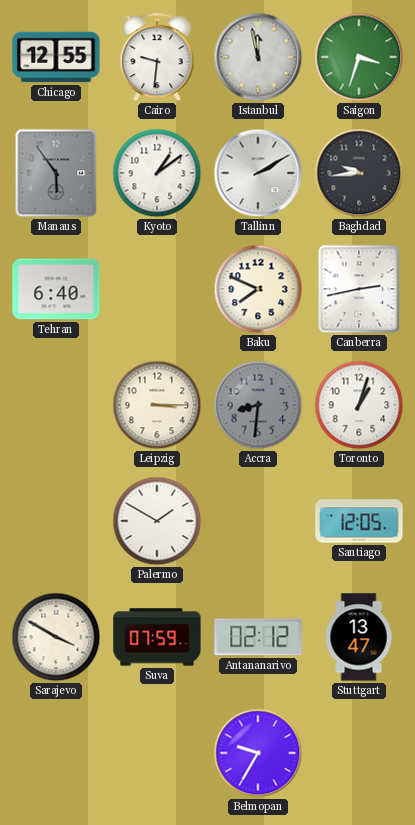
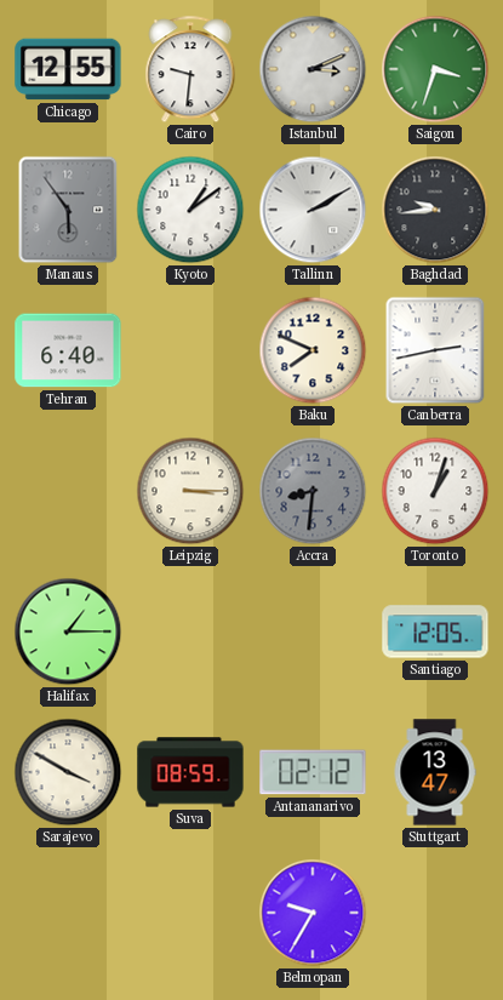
Istanbul: 11:58 -> 3:11 (313, 69)
Halifax: none -> 1:15 (68, 632)
Palermo: 1:50 -> none (157, 521)
Suva: 07:59 -> 08:59 (190, 772)
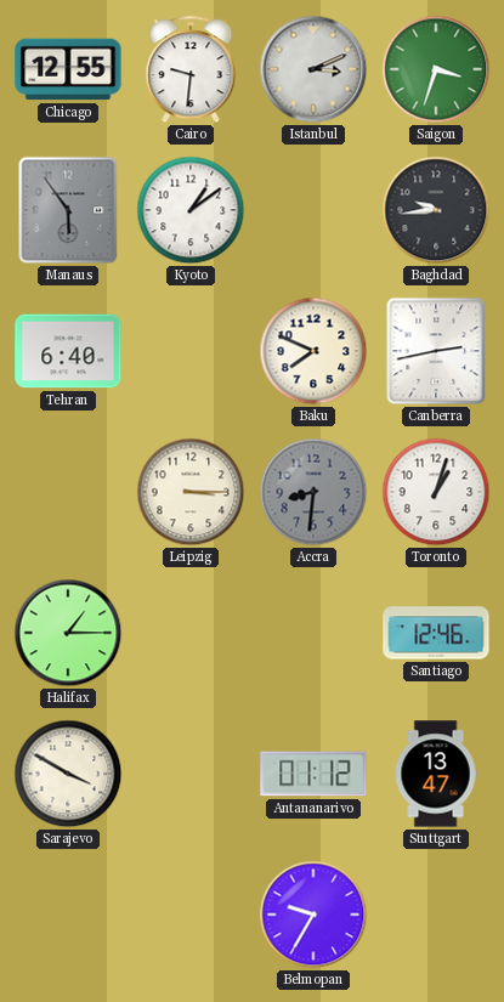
Tallinn: 2:10 -> none (313, 210)
Santiago: 12:05 -> 12:46 (436, 633)
Suva: 08:59 -> none (190, 772)
Antananarivo: 02:12 -> 01:12 (313, 774)
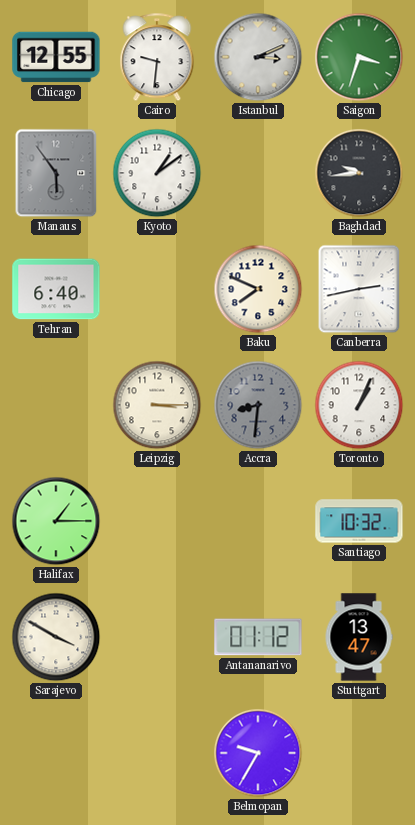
Toronto: 1:03 -> 1:04 (359, 405)
Santiago: 12:46 -> 10:32 (359, 521)
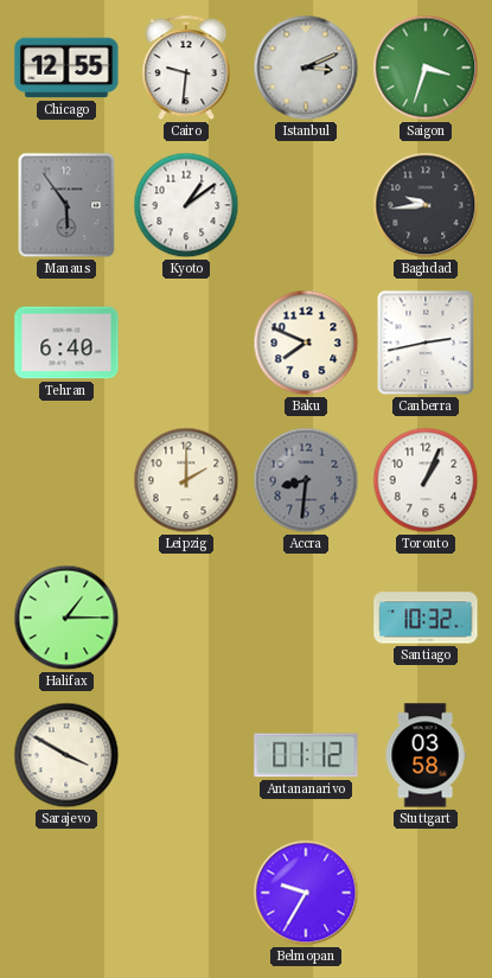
Leipzig: 3:15 -> 2:00 (186, 480)
Stuttgart: 13:47 -> 03:58 (426, 755)
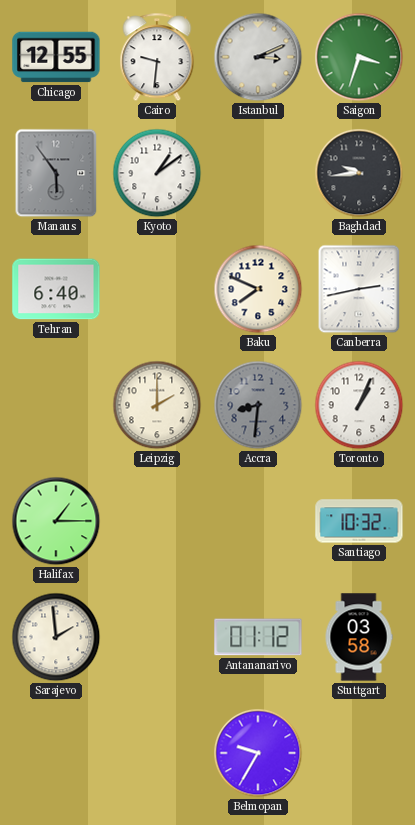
Sarajevo: 3:50 -> 1:59 (56, 637)
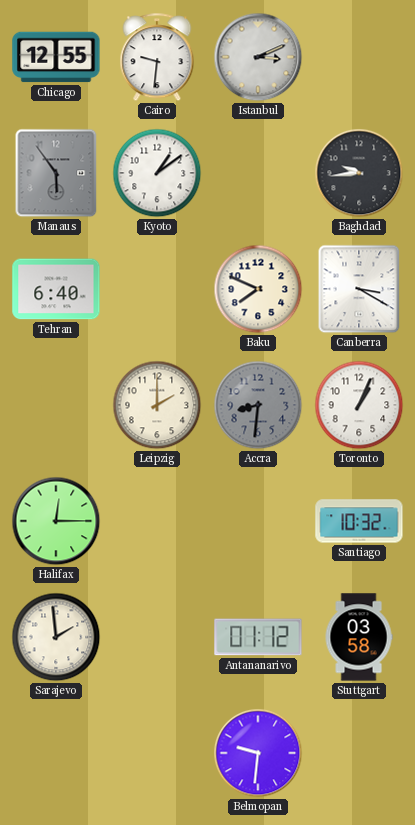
Saigon: 3:33 -> none (359, 57)
Canberra: 2:43 -> 3:20 (359, 289)
Halifax: 1:15 -> 12:15 (56, 521)
Belmopan: 9:35 -> 9:31 (258, 753)
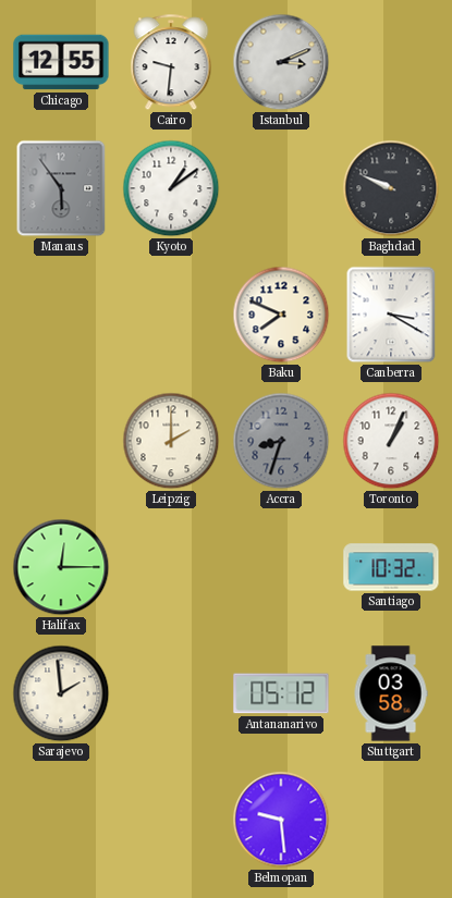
Baghdad: 9:44 -> 9:49 (391, 188)
Tehran: 6:40 -> none (56, 289)
Accra: 8:31 -> 8:33 (281, 441)
Antananarivo: 01:12 -> 05:12 (281, 693)
Belmopan: 9:31 -> 9:29 (281, 820)
